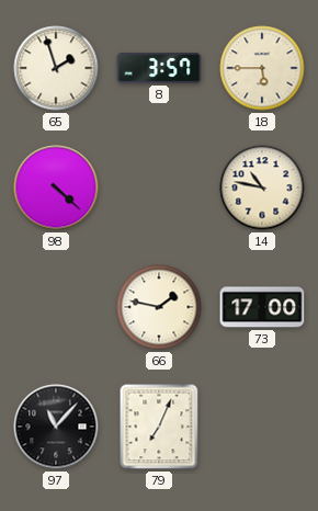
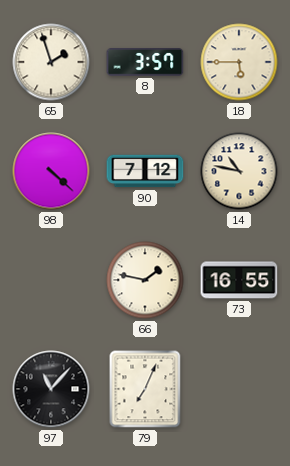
90: none -> 7:12 (145, 171)
73: 17:00 -> 16:55 (239, 280)
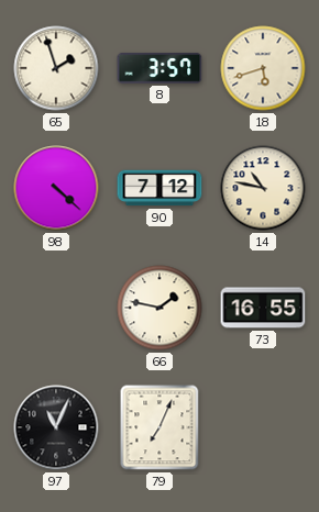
18: 5:45 -> 5:42 (263, 68)
97: 11:07 -> 11:04 (56, 427)
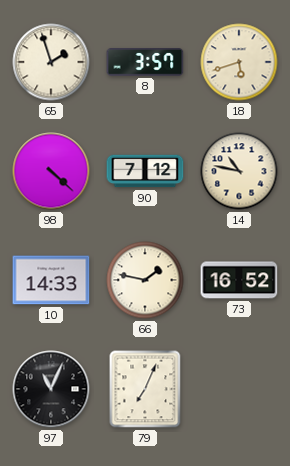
10: none -> 14:33 (51, 280)
73: 16:55 -> 16:52 (239, 280)
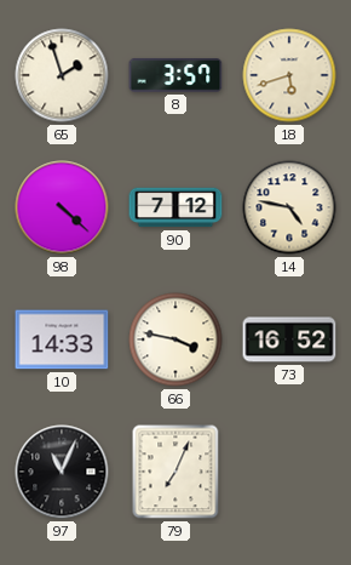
14: 10:47 -> 4:47 (289, 207)
66: 1:47 -> 3:47 (175, 339)
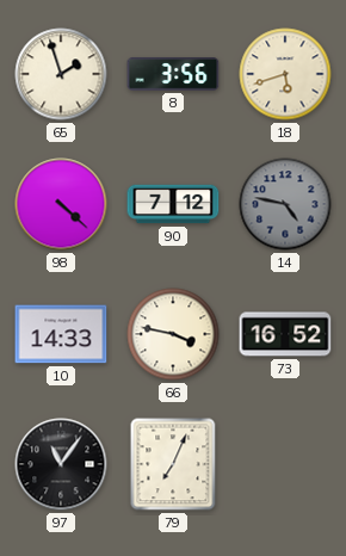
8: 3:57 -> 3:56 (173, 74)
14 dial: cream -> grey (285, 204)
97: 11:04 -> 11:06 (61, 464)
